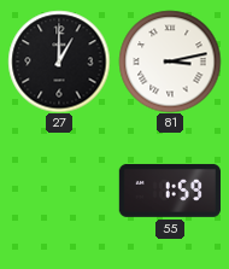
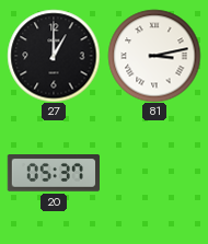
20: none -> 05:37 (53, 173)
55: 1:59 -> none (169, 191)
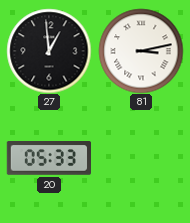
27: 1:00 -> 12:59 (49, 51)
20: 05:37 -> 05:33 (48, 158)
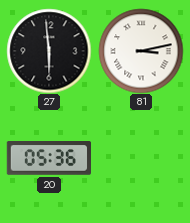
27: 12:59 -> 5:59 (49, 51)
20: 05:33 -> 05:36 (48, 158)
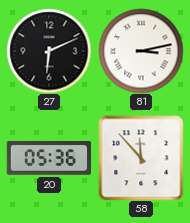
27: 5:59 -> 6:11 (49, 51)
58: none -> 11:53 (141, 158)
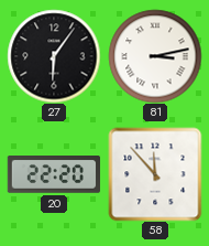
27: 6:11 -> 6:06 (54, 56)
20: 05:36 -> 22:20 (53, 174)
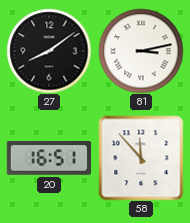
27: 6:06 -> 8:09 (49, 51)
20: 22:20 -> 16:51 (48, 158)
